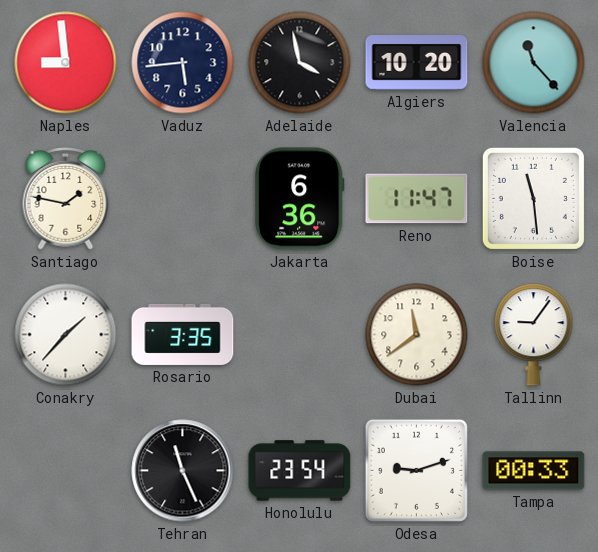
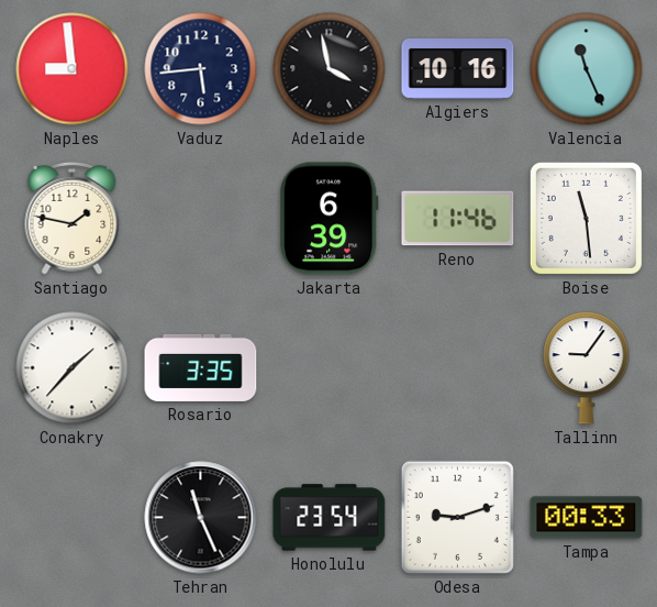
Algiers: 10:20 -> 10:16 (458, 69)
Valencia: 11:23 -> 11:26 (587, 69)
Jakarta: 6:36 -> 6:39 (330, 219)
Reno: 11:47 -> 11:46 (458, 219)
Dubai: 11:39 -> none (417, 335)
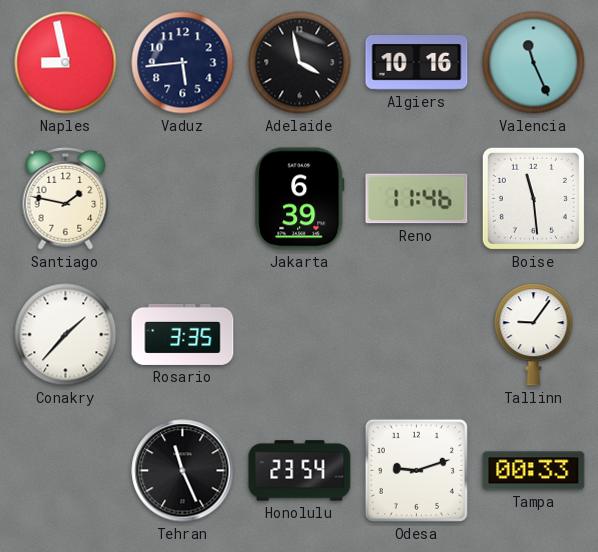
Naples: 8:59 -> 8:58 (66, 63)
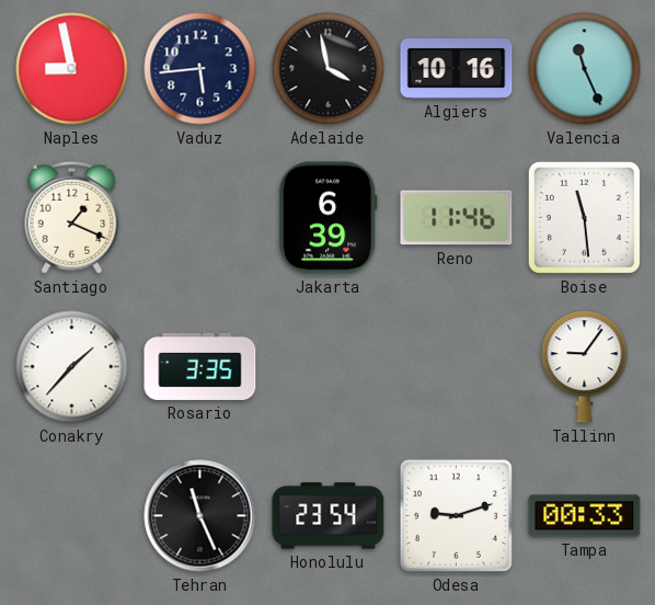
Santiago: 1:47 -> 1:19 (72, 218)
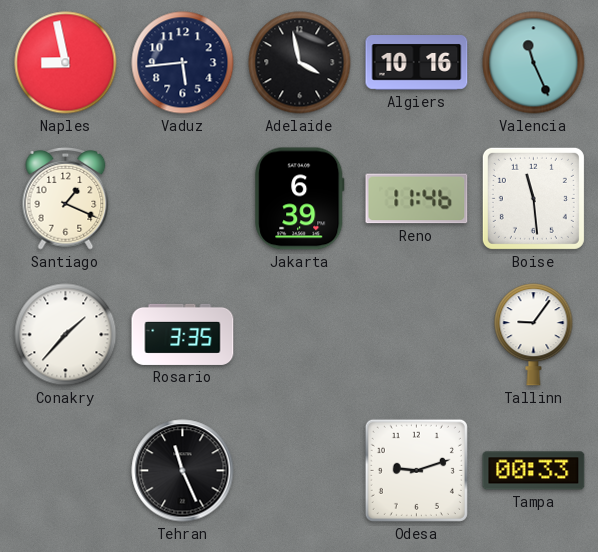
Honolulu: 23:54 -> none (329, 516)
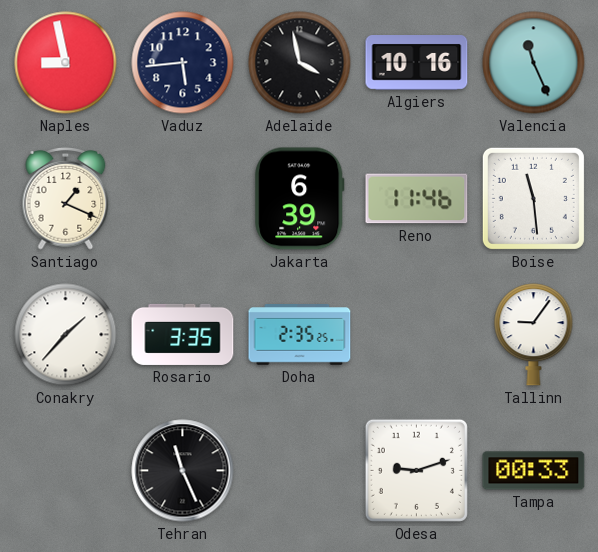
Doha: none -> 2:35 (300, 335)
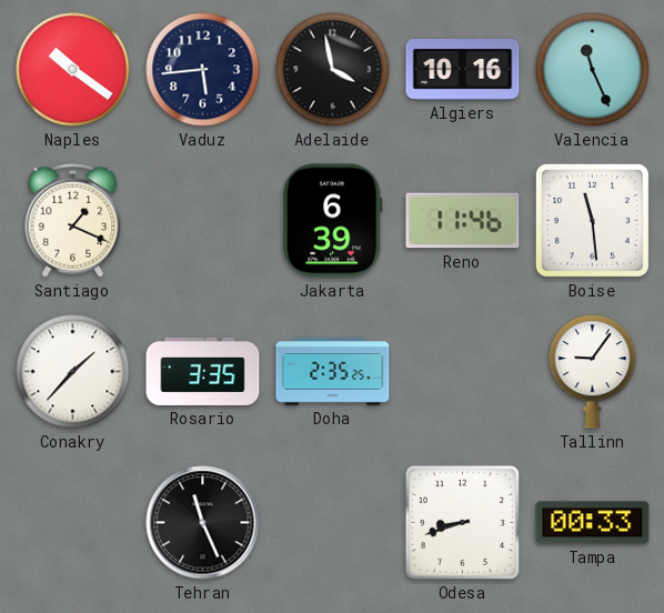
Naples: 8:58 -> 10:21 (73, 70)
Odesa: 9:12 -> 8:42 (462, 522)
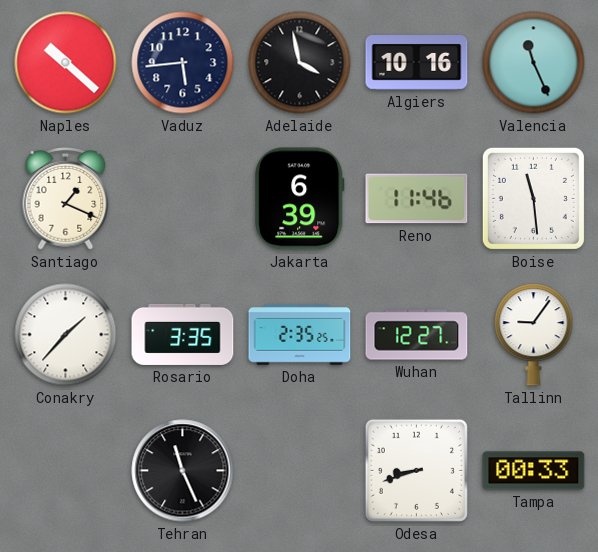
Naples: 10:21 -> 10:22 (66, 63)
Wuhan: none -> 12:27 (417, 335)
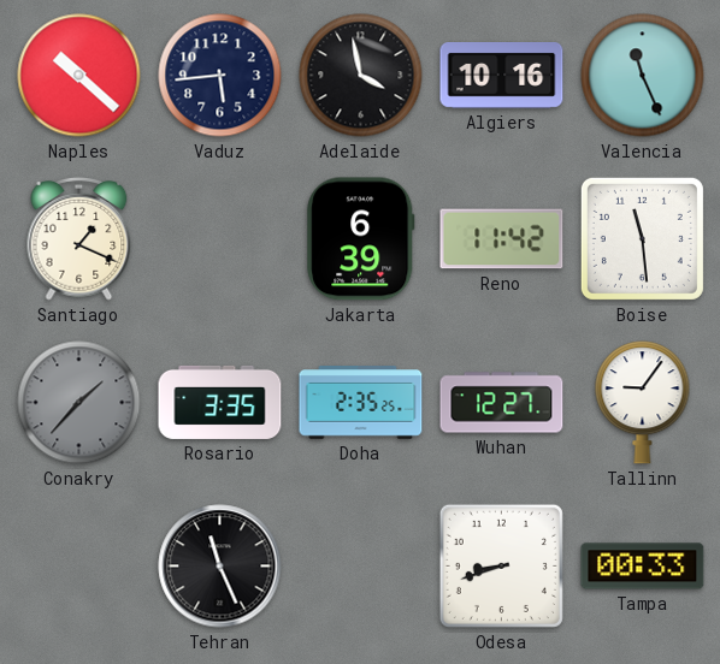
Reno: 11:46 -> 11:42 (502, 239)
Conakry dial: white -> grey (79, 403)
